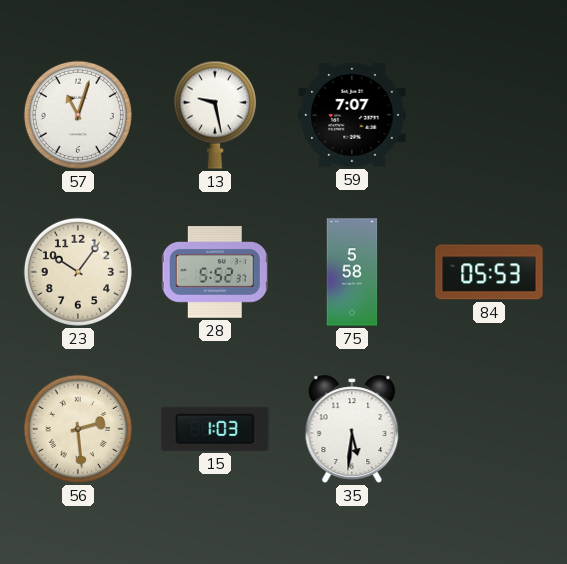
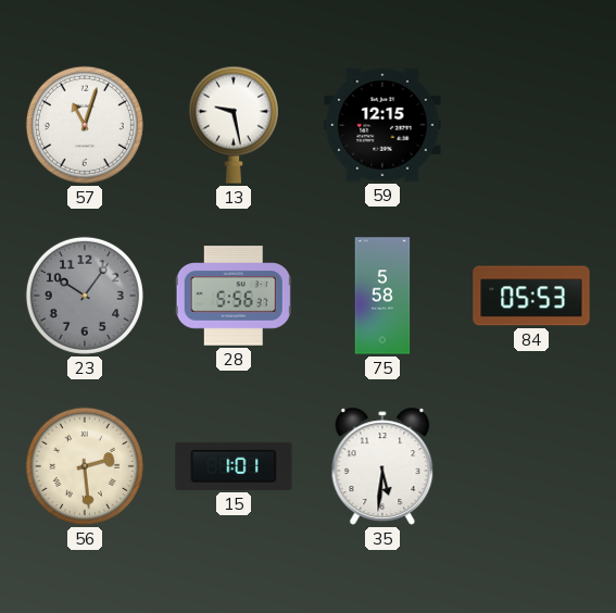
59: 7:07 -> 12:15 (382, 125)
23 dial: cream -> grey (85, 296)
28: 5:52 -> 5:56 (234, 296)
15: 1:03 -> 1:01 (234, 466)
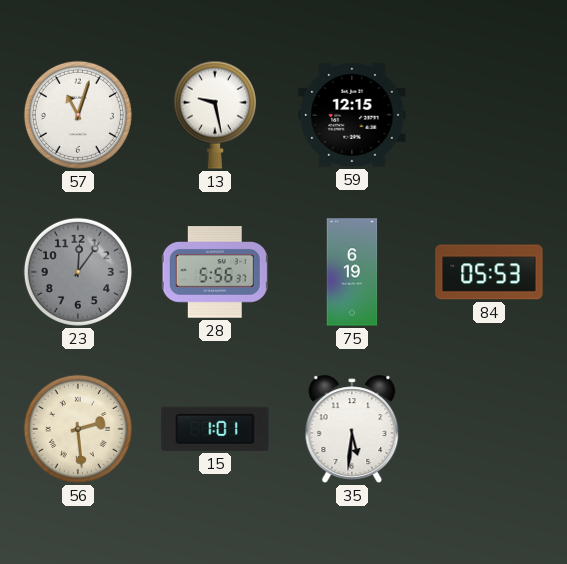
23: 10:06 -> 12:06 (78, 272)
75: 5:58 -> 6:19 (352, 272)
